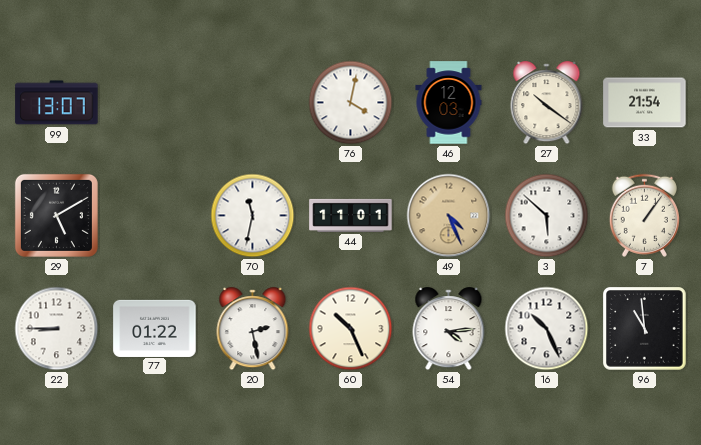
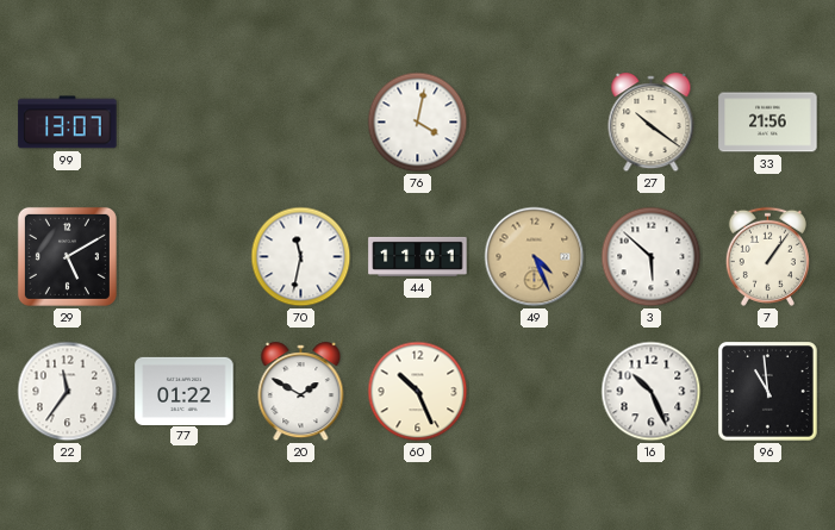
46: 12:03 -> none (449, 103)
33: 21:54 -> 21:56 (768, 123)
22: 8:45 -> 11:36 (68, 392)
20: 2:28 -> 1:50 (301, 392)
54: 4:14 -> none (449, 329)
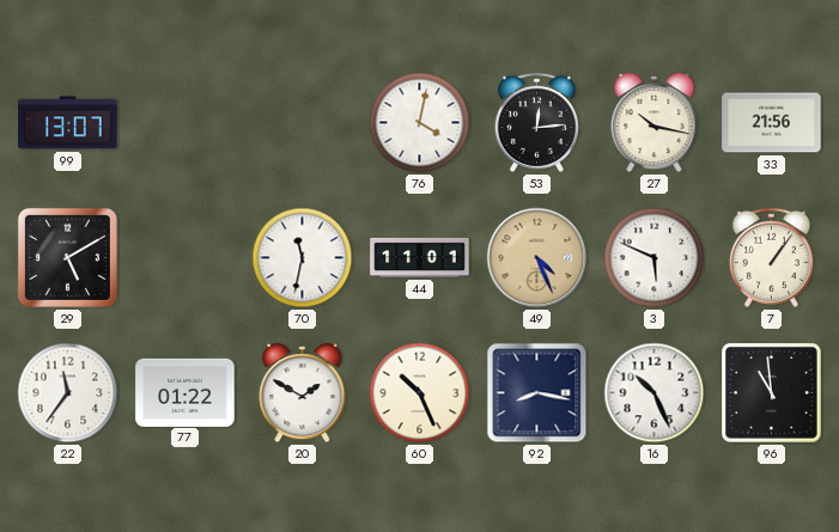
53: none -> 12:14 (536, 122)
27: 10:21 -> 10:17 (655, 123)
3: 5:52 -> 5:49 (655, 258)
92: none -> 8:17 (537, 393)
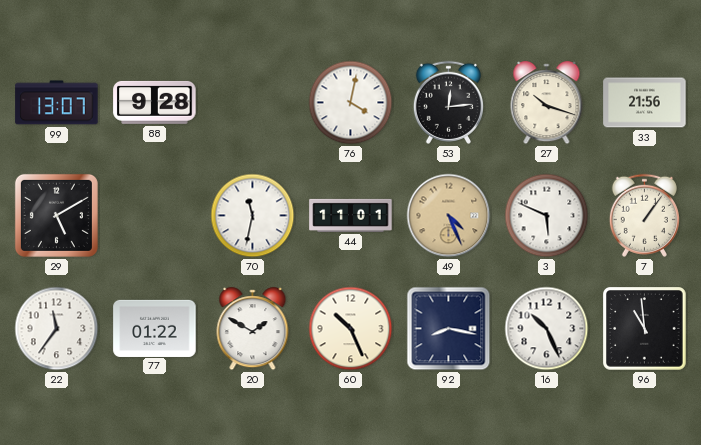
88: none -> 9:28 (155, 102)
27: 10:17 -> 10:18 (547, 103)
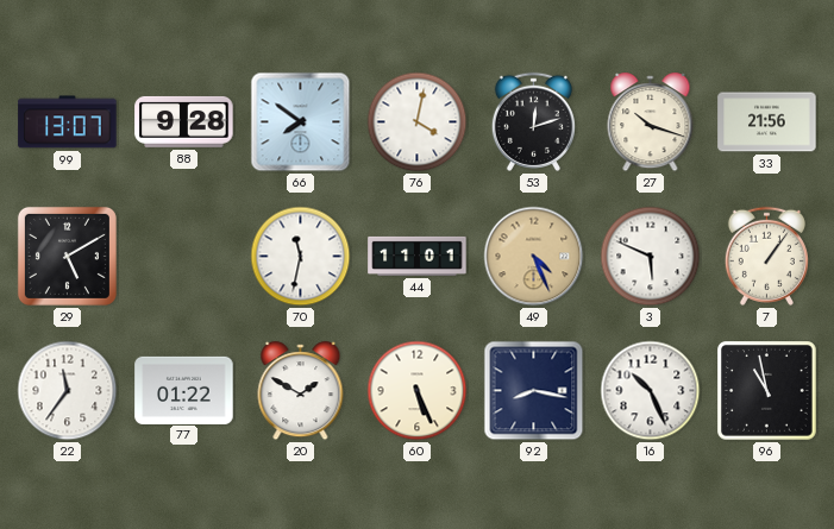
66: none -> 7:51 (301, 122)
53: 12:14 -> 12:12 (533, 121)
60: 10:26 -> 5:26 (418, 391)
96: 10:59 -> 10:58 (767, 391)
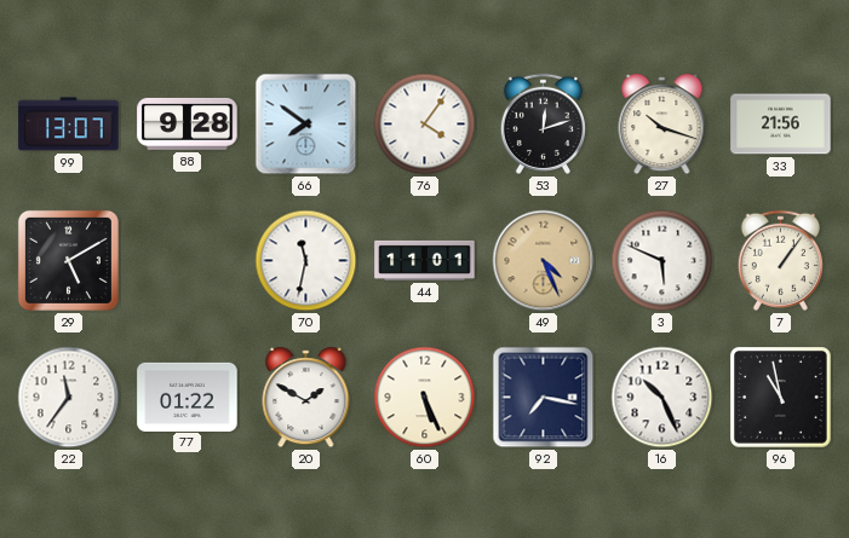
76: 4:02 -> 4:06 (425, 125)
92: 8:17 -> 7:17 (544, 398)
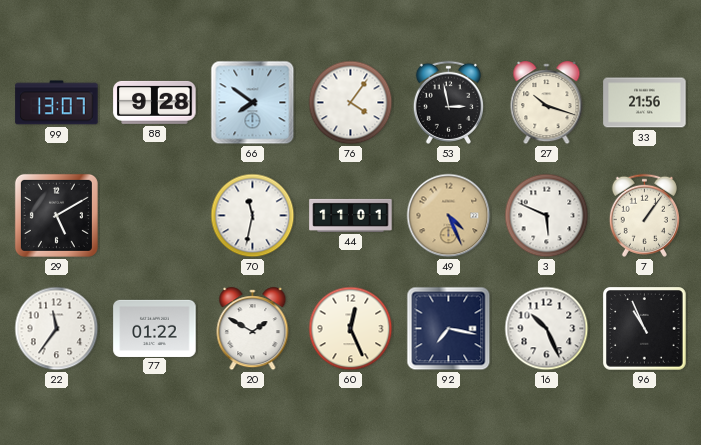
53: 12:12 -> 2:58 (448, 102)
60: 5:26 -> 12:26 (351, 329)
96: 10:58 -> 10:56 (645, 329)
